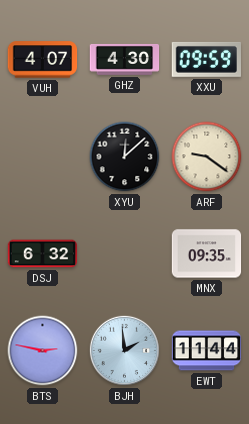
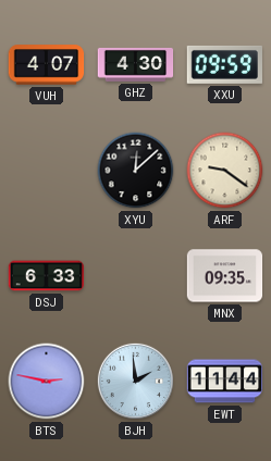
DSJ: 6:32 -> 6:33 (47, 276)
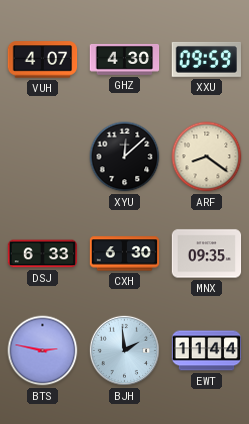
ARF: 9:21 -> 8:21 (207, 157)
CXH: none -> 6:30 (125, 254)
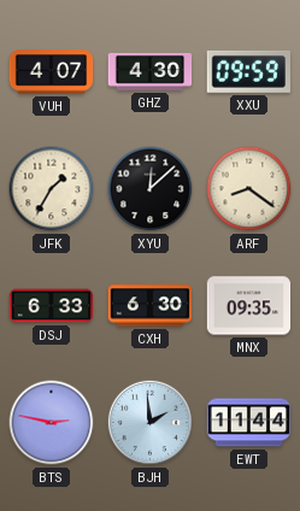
JFK: none -> 1:35 (52, 189)
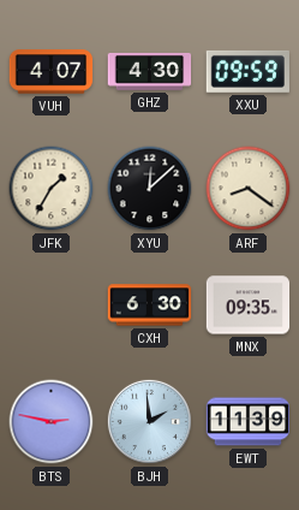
DSJ: 6:33 -> none (52, 306)
EWT: 11:44 -> 11:39 (249, 422)
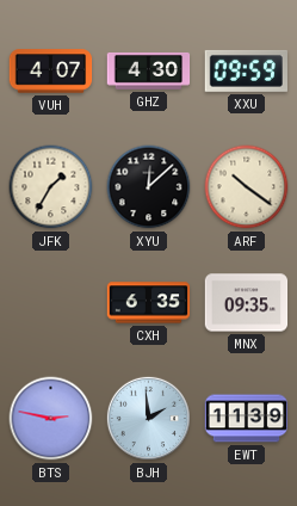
ARF: 8:21 -> 10:21 (247, 187)
CXH: 6:30 -> 6:35 (149, 303)
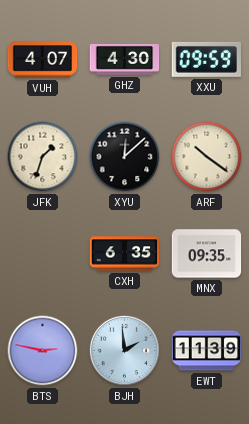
JFK: 1:35 -> 1:33 (43, 157)
